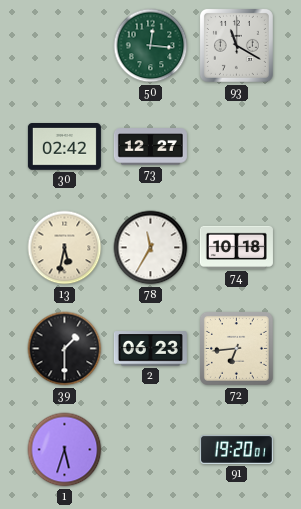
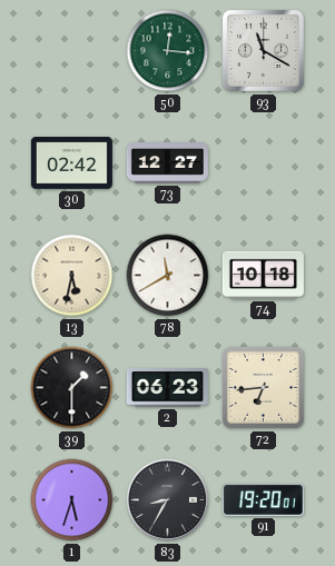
78: 11:35 -> 11:40 (168, 276)
83: none -> 8:35 (168, 500)
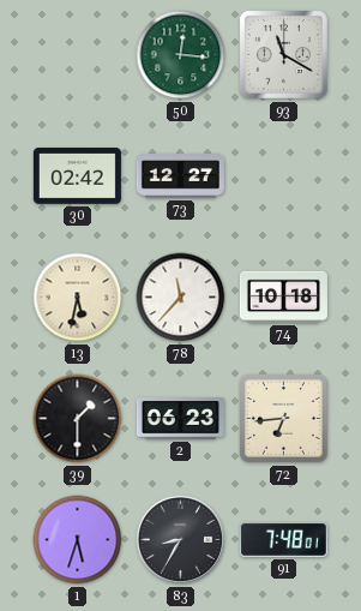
78: 11:40 -> 11:37 (181, 298)
91: 19:20 -> 7:48 (283, 539)
